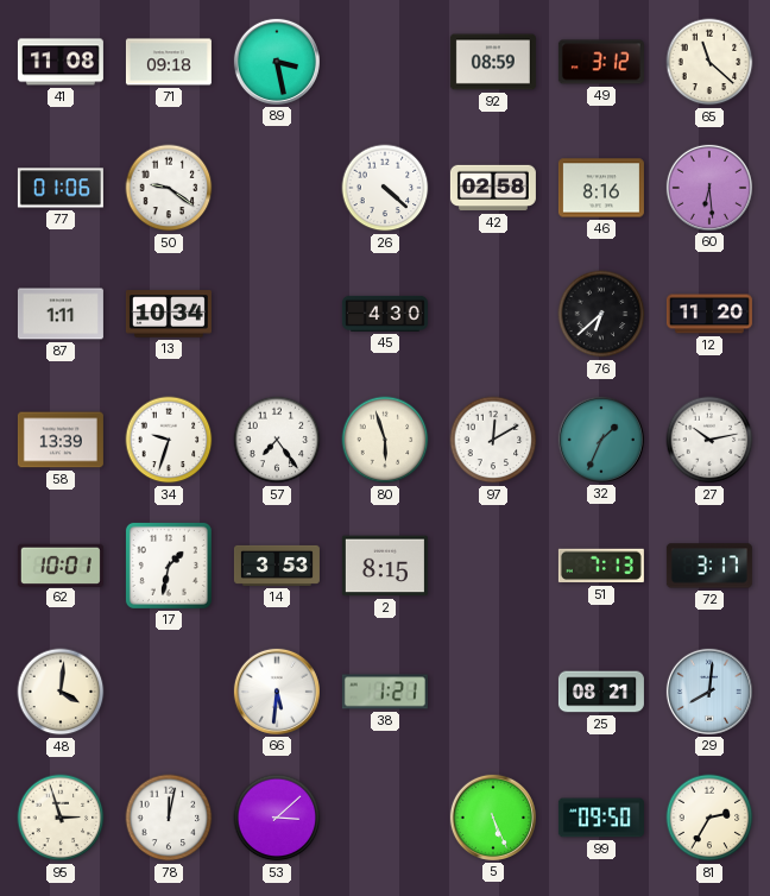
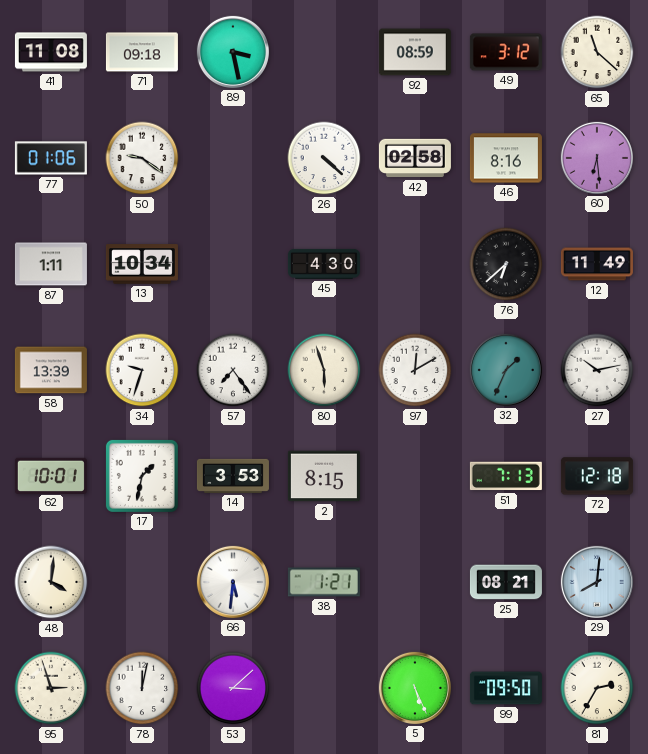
12: 11:20 -> 11:49 (597, 264)
72: 3:17 -> 12:18 (597, 476)
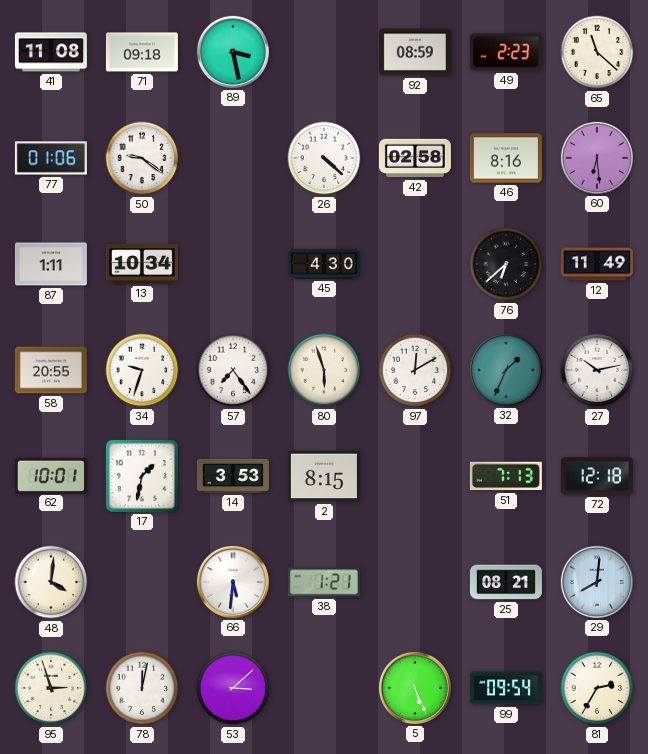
49: 3:12 -> 2:23 (506, 52)
58: 13:39 -> 20:55 (51, 370)
99: 09:50 -> 09:54 (506, 688)
